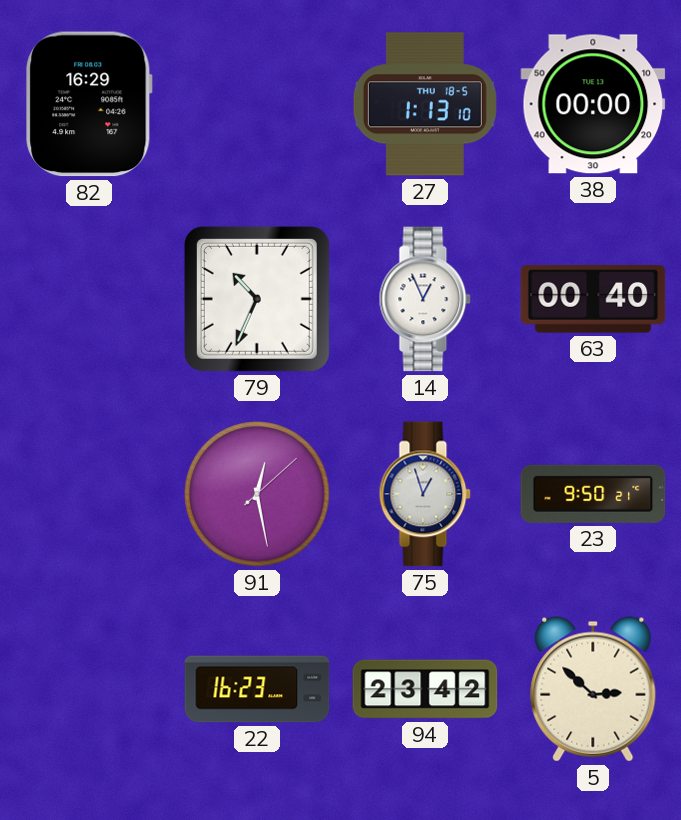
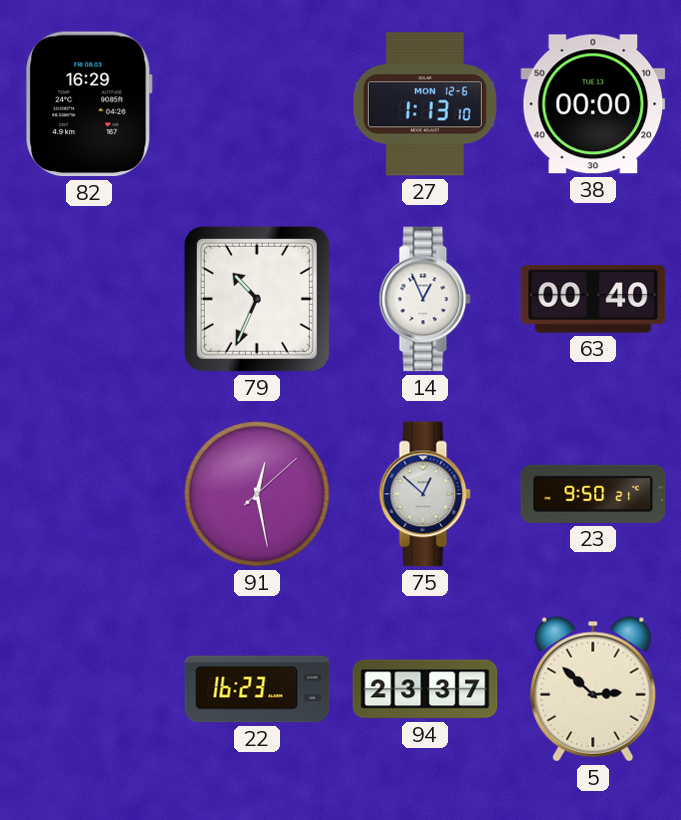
27 date: THU 18-5 -> MON 12-6 (425, 104)
75: 12:57 -> 12:52 (425, 494)
94: 23:42 -> 23:37 (425, 689)
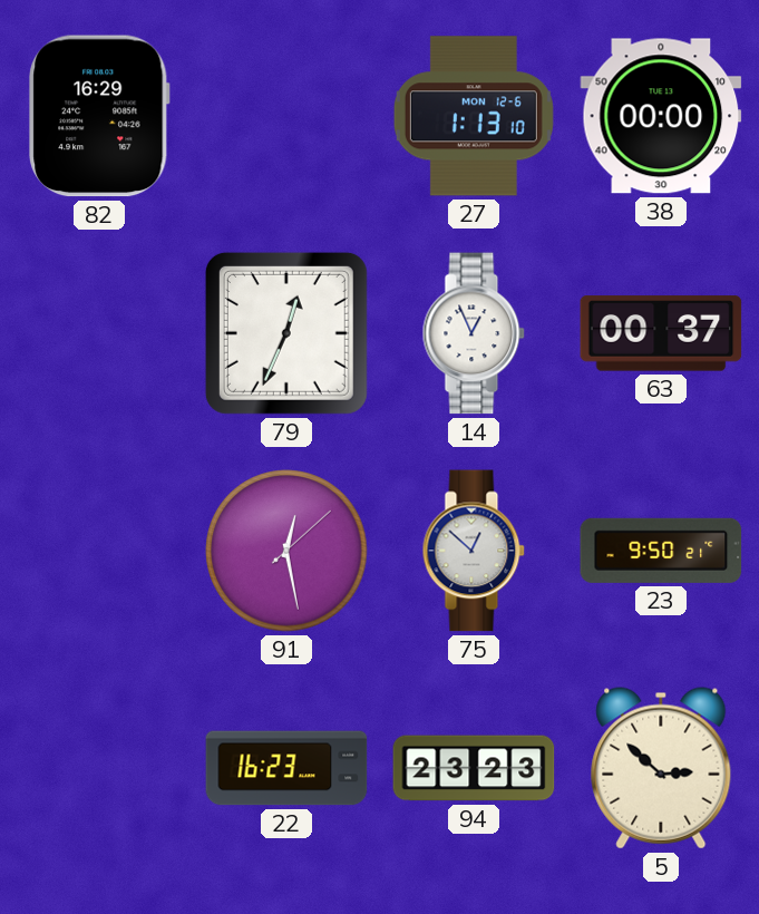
79: 10:34 -> 12:34 (286, 333)
63: 00:40 -> 00:37 (661, 333)
94: 23:37 -> 23:23 (474, 768)
